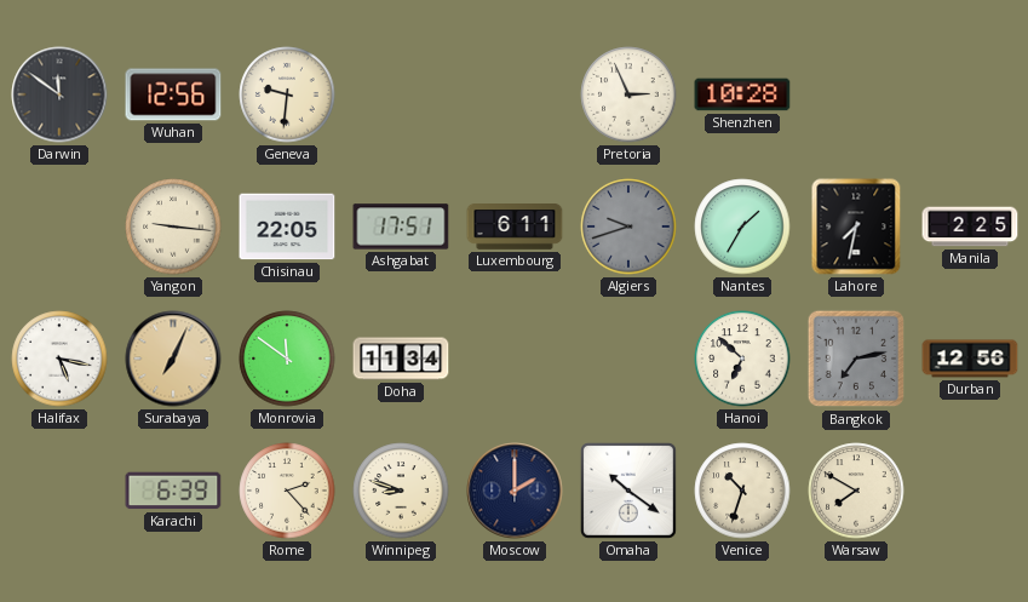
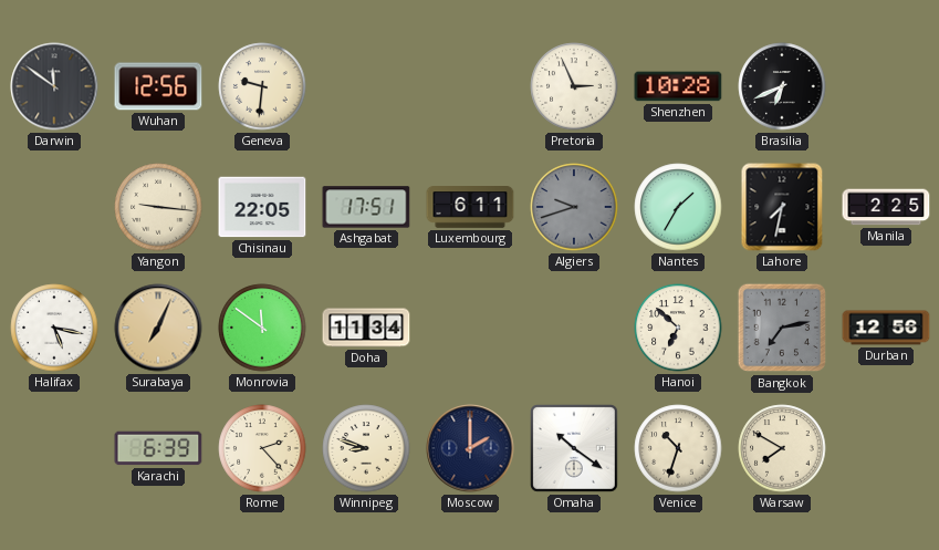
Brasilia: none -> 6:41 (782, 86)
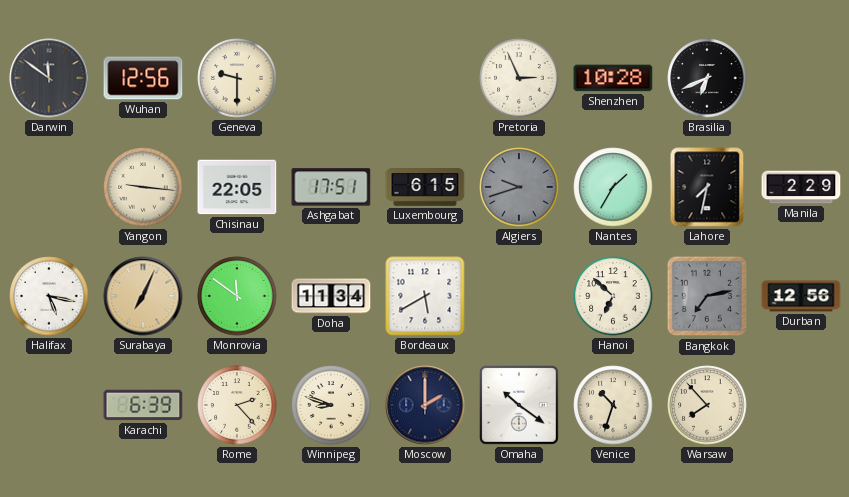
Geneva: 9:31 -> 9:30 (237, 78)
Luxembourg: 6:11 -> 6:15 (425, 187)
Manila: 2:25 -> 2:29 (801, 187)
Bordeaux: none -> 5:40 (425, 296)
Warsaw: 7:50 -> 7:53 (707, 405)
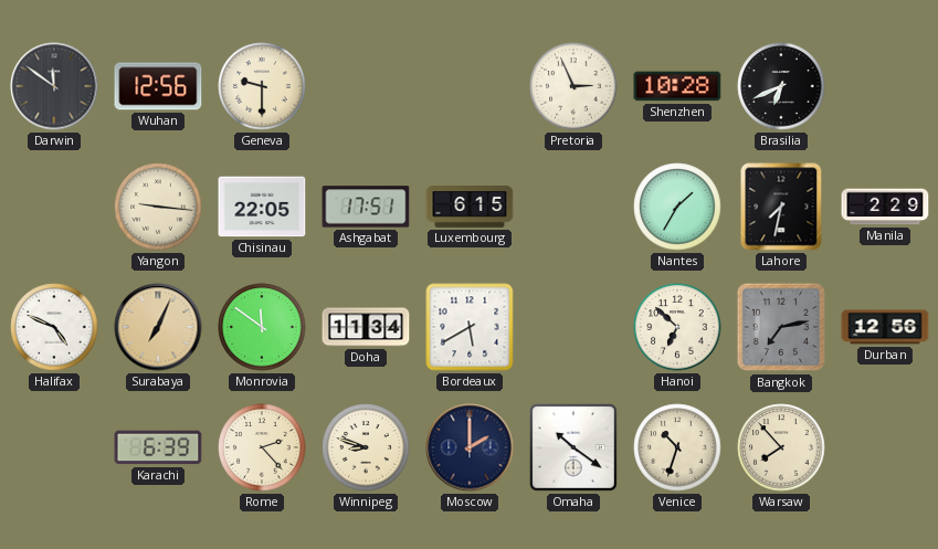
Algiers: 9:42 -> none (519, 187)
Halifax: 5:17 -> 4:49 (54, 327)
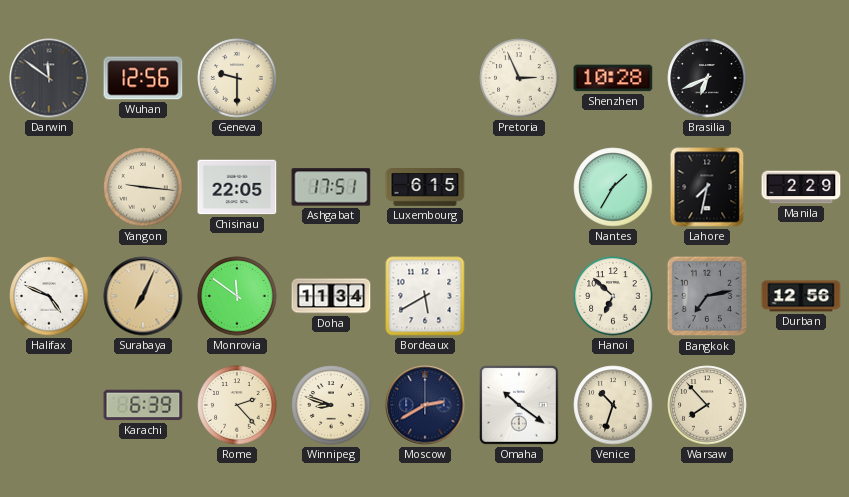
Moscow: 2:00 -> 2:40 (425, 405)
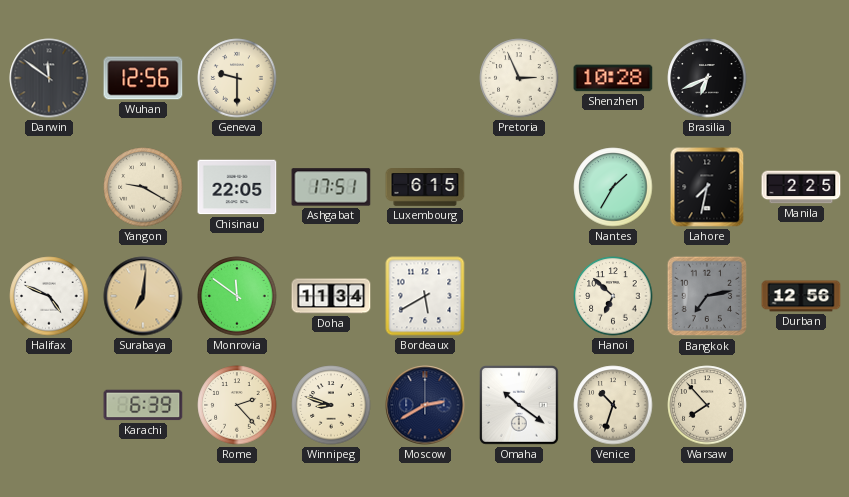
Yangon: 9:16 -> 9:20 (143, 187)
Manila: 2:29 -> 2:25 (801, 187)
Surabaya: 7:04 -> 7:01 (143, 296)
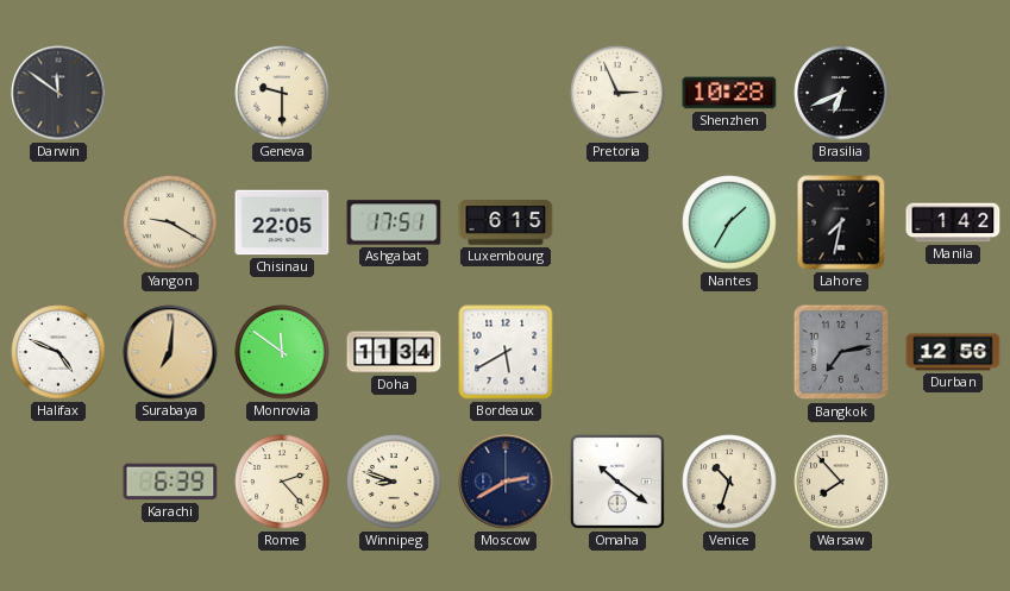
Wuhan: 12:56 -> none (143, 78)
Manila: 2:25 -> 1:42 (953, 222)
Hanoi: 6:52 -> none (613, 296)
